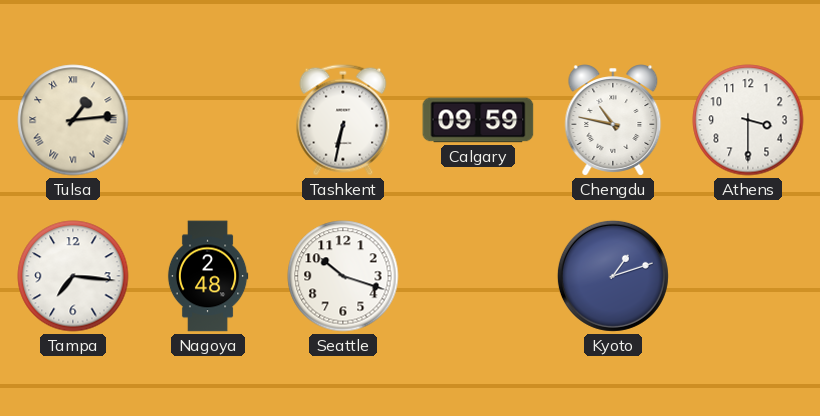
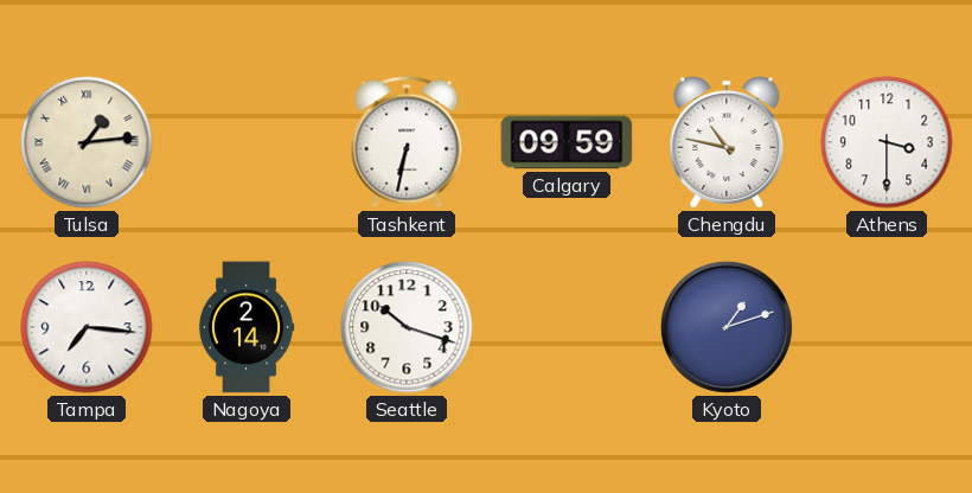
Nagoya: 2:48 -> 2:14 (247, 327)
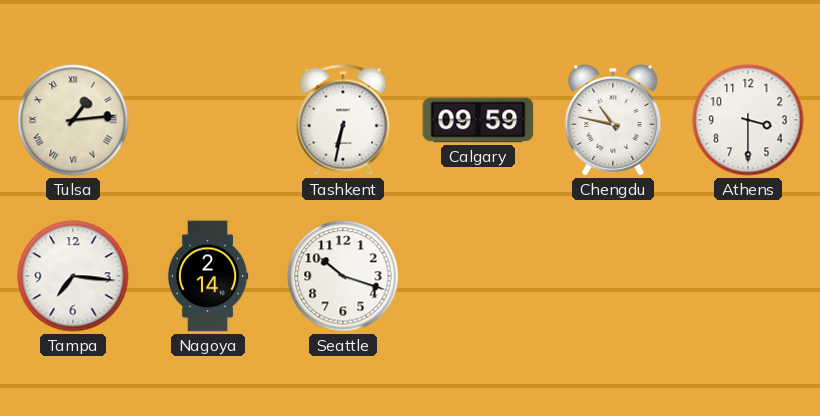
Kyoto: 1:12 -> none (727, 327)
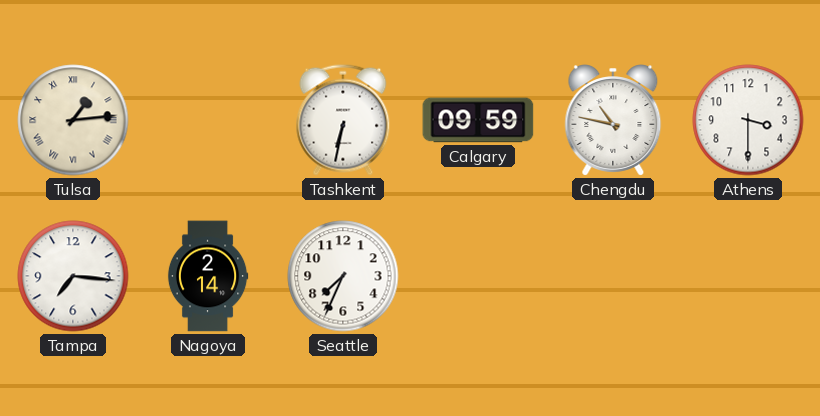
Seattle: 10:18 -> 7:34 (343, 276)
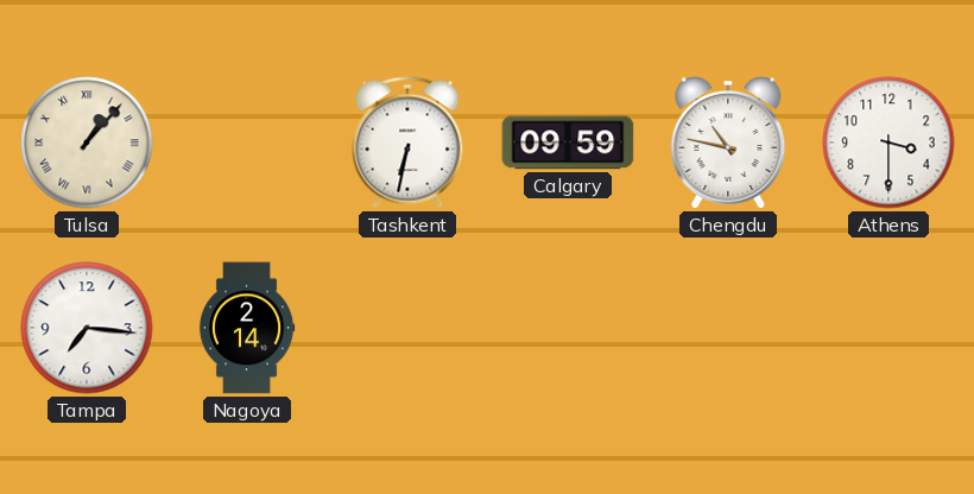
Tulsa: 1:14 -> 1:07 (87, 142)
Seattle: 7:34 -> none (343, 276)
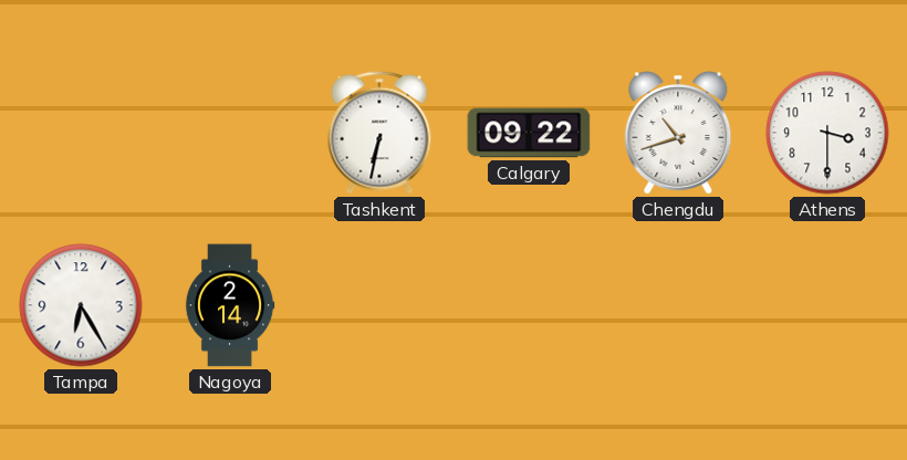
Tulsa: 1:07 -> none (87, 142)
Calgary: 09:59 -> 09:22 (529, 133)
Chengdu: 10:47 -> 10:42 (678, 133)
Tampa: 7:16 -> 6:25 (81, 305)
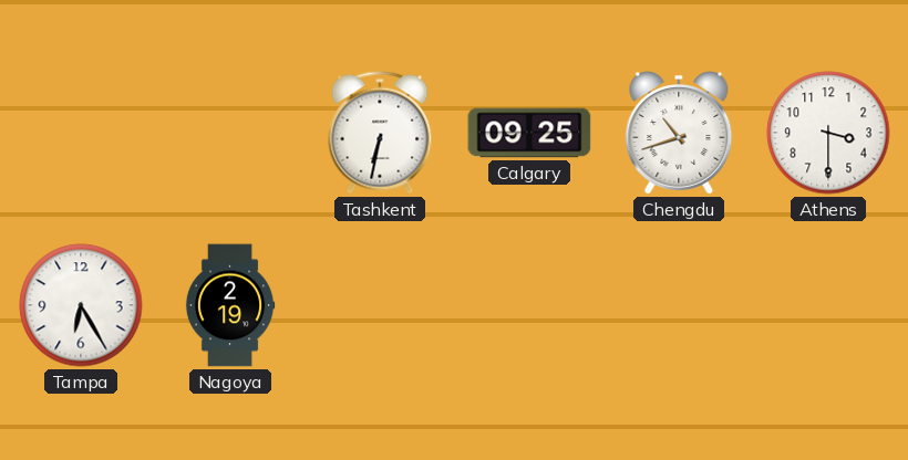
Calgary: 09:22 -> 09:25 (529, 133)
Nagoya: 2:14 -> 2:19 (230, 305)
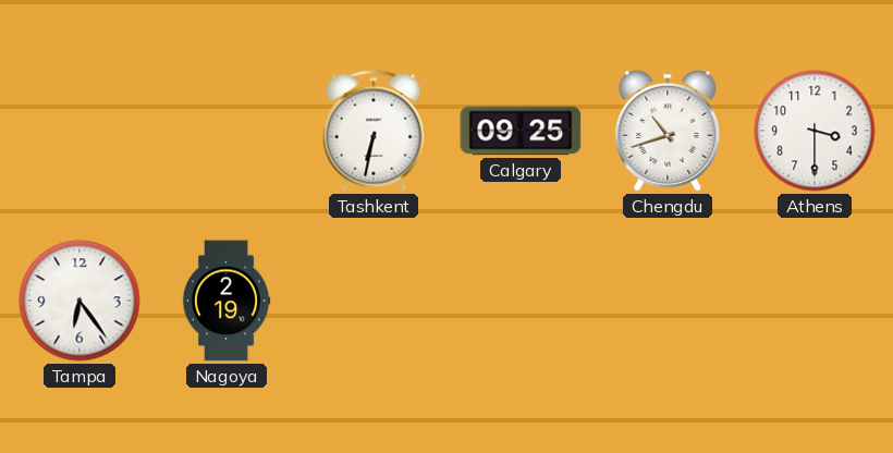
Tampa: 6:25 -> 6:24 (79, 301)
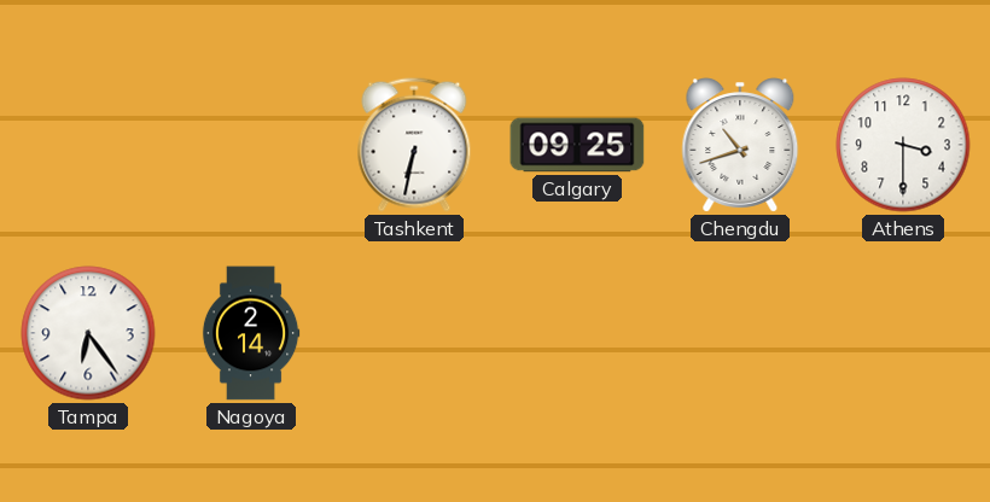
Nagoya: 2:19 -> 2:14 (251, 333)
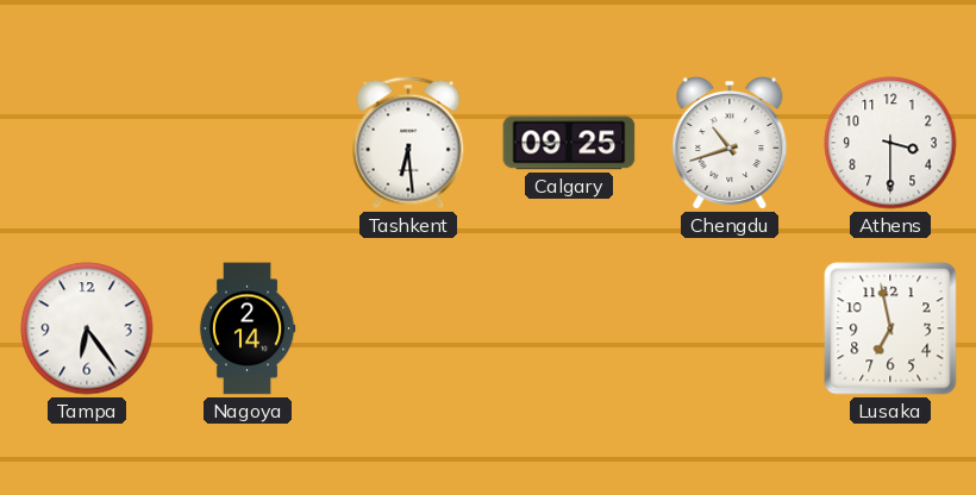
Tashkent: 6:32 -> 6:29 (408, 143)
Lusaka: none -> 6:58 (890, 328)
